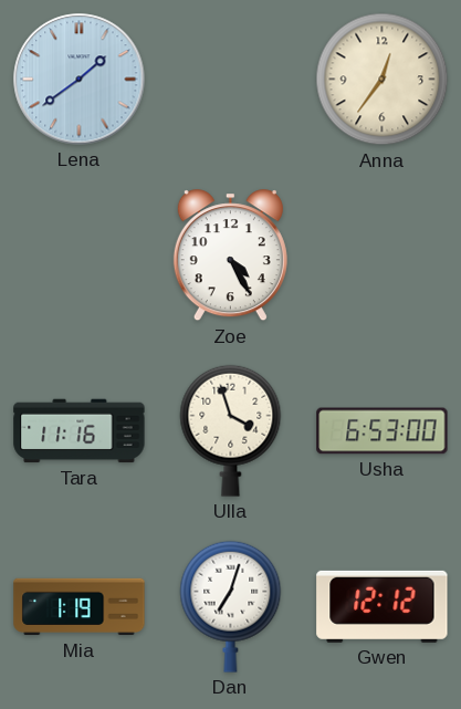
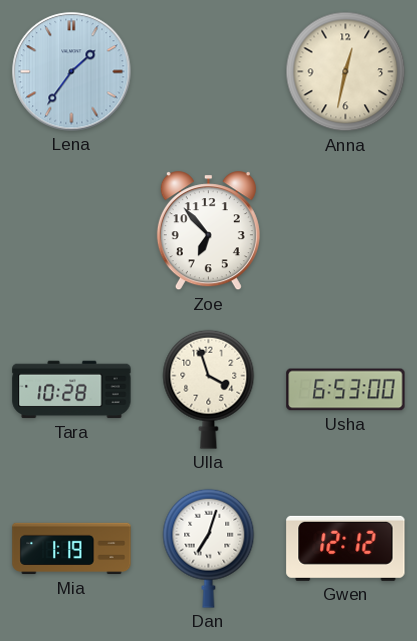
Lena: 1:39 -> 1:36 (72, 72)
Anna: 12:36 -> 12:32 (346, 72)
Zoe: 4:25 -> 6:53 (208, 231)
Tara: 11:16 -> 10:28 (72, 390)
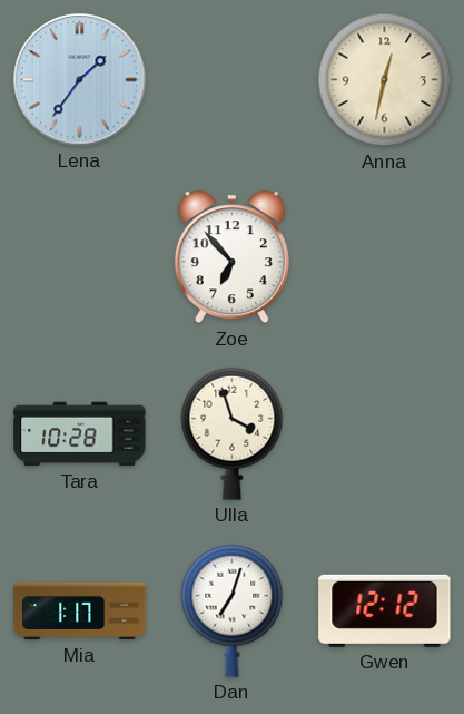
Usha: 6:53 -> none (346, 390)
Mia: 1:19 -> 1:17 (80, 612)
